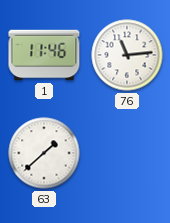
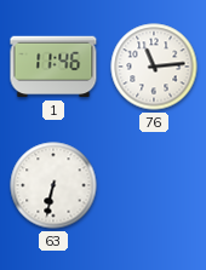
63: 1:38 -> 6:32 (53, 185)
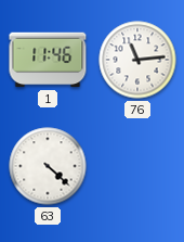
63: 6:32 -> 4:22 (48, 166)
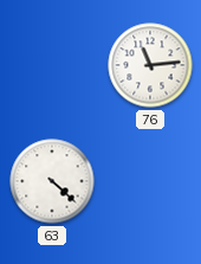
1: 11:46 -> none (48, 60)
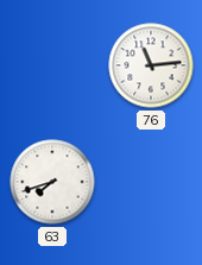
63: 4:22 -> 7:42 (52, 182)
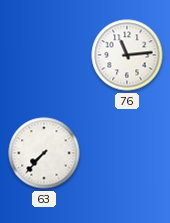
63: 7:42 -> 7:37 (44, 153)
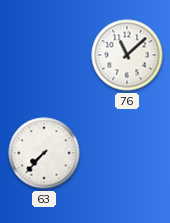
76: 11:14 -> 11:08 (127, 55)
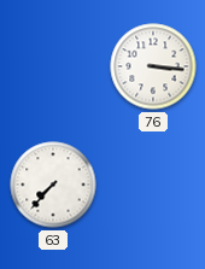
76: 11:08 -> 3:16 (153, 66)
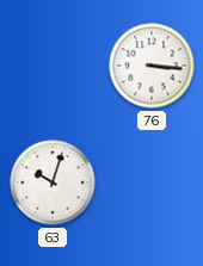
63: 7:37 -> 10:03 (53, 183)
